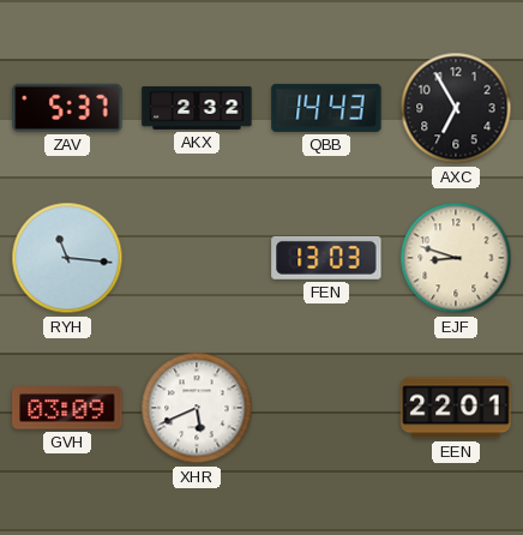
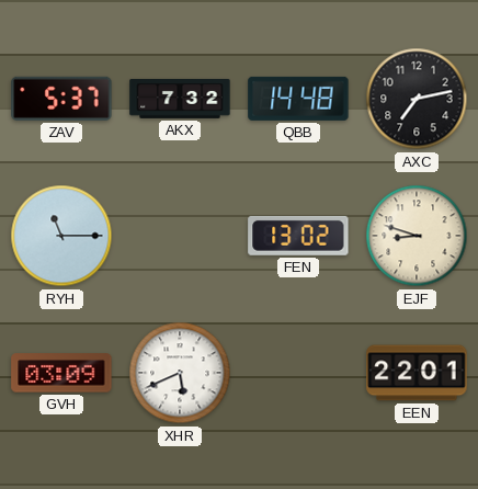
AKX: 2:32 -> 7:32 (180, 99)
QBB: 14:43 -> 14:48 (298, 99)
AXC: 6:55 -> 7:13 (417, 99)
RYH: 11:16 -> 11:15 (61, 236)
FEN: 13:03 -> 13:02 (298, 236)
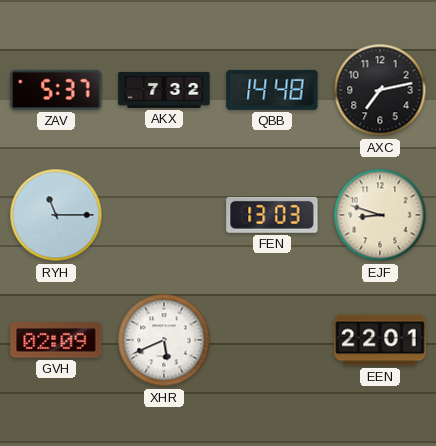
FEN: 13:02 -> 13:03 (272, 215)
GVH: 03:09 -> 02:09 (56, 340)
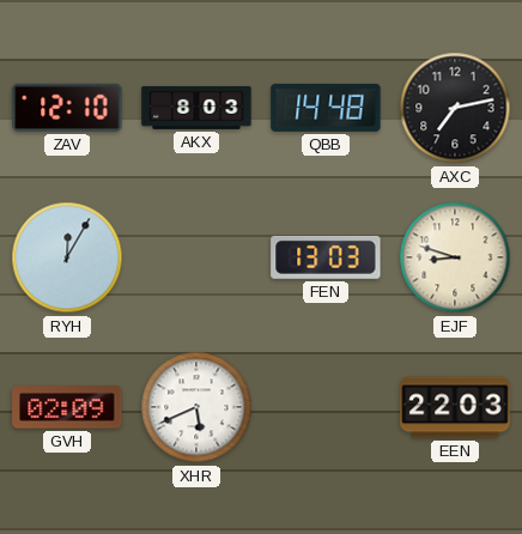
ZAV: 5:37 -> 12:10 (67, 108)
AKX: 7:32 -> 8:03 (196, 108)
RYH: 11:15 -> 12:05 (67, 257)
EEN: 22:01 -> 22:03 (455, 407)
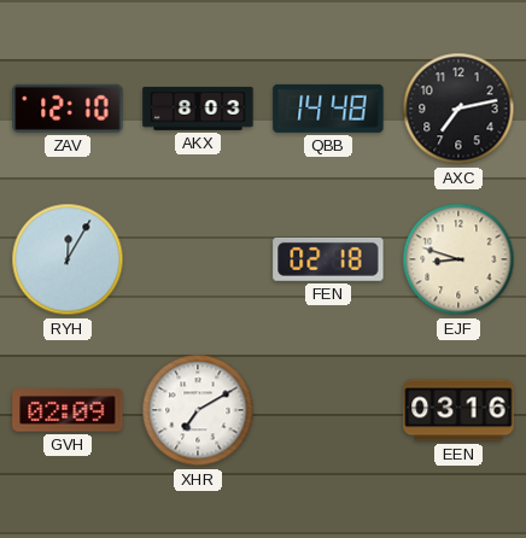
FEN: 13:03 -> 02:18 (328, 259)
XHR: 5:41 -> 7:10 (198, 410)
EEN: 22:03 -> 03:16 (458, 410)
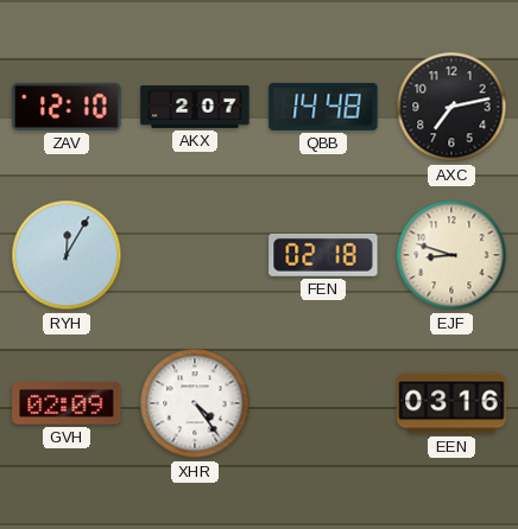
AKX: 8:03 -> 2:07 (195, 107)
XHR: 7:10 -> 4:24 (195, 403)
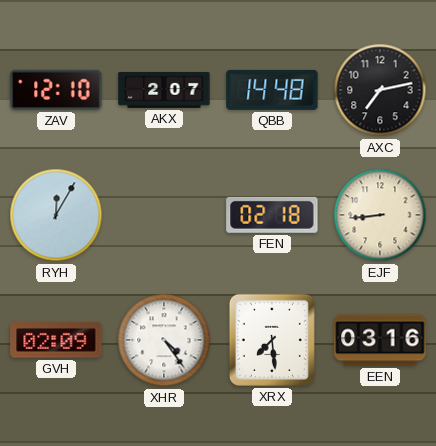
EJF: 8:48 -> 8:44 (380, 215)
XRX: none -> 7:29 (272, 340)
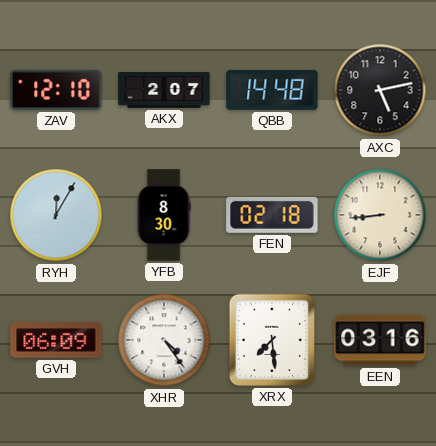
AXC: 7:13 -> 5:13 (380, 90)
YFB: none -> 8:30 (164, 215)
GVH: 02:09 -> 06:09 (56, 340)
